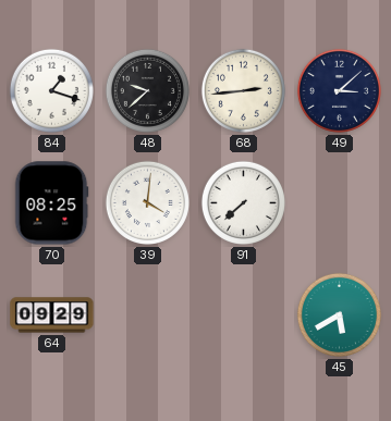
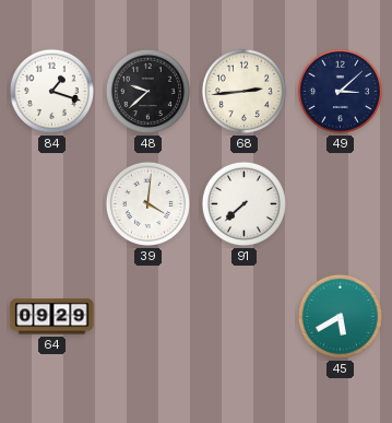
70: 08:25 -> none (51, 203)
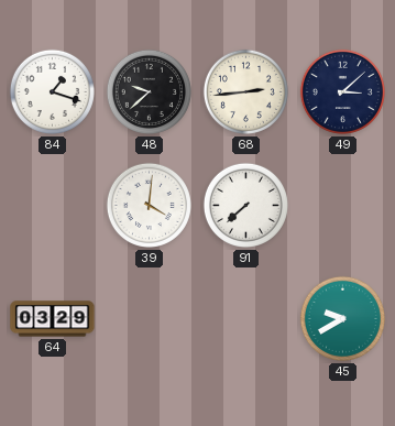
64: 09:29 -> 03:29 (53, 319)
45: 5:40 -> 9:40 (342, 318)
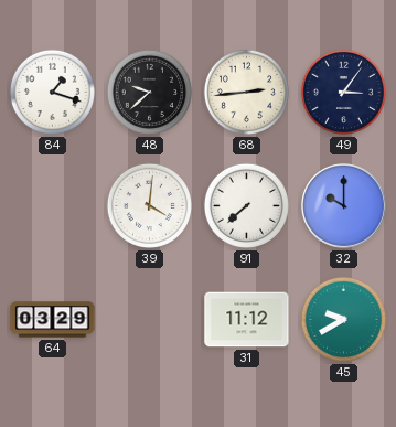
49: 3:08 -> 3:06 (343, 92)
32: none -> 10:00 (344, 206)
31: none -> 11:12 (247, 320)
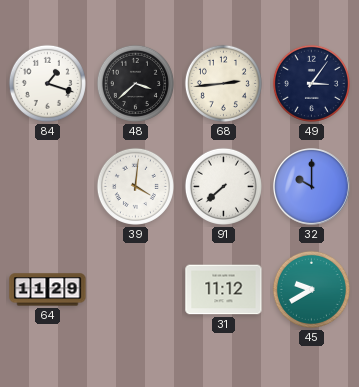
48: 9:38 -> 3:38 (135, 83)
64: 03:29 -> 11:29 (48, 290)
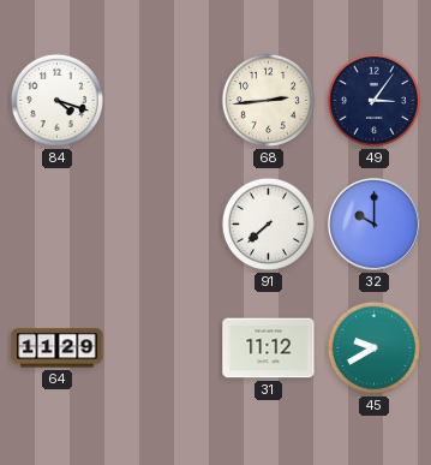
84: 1:18 -> 4:18 (56, 100)
48: 3:38 -> none (135, 83)
39: 4:01 -> none (135, 186)
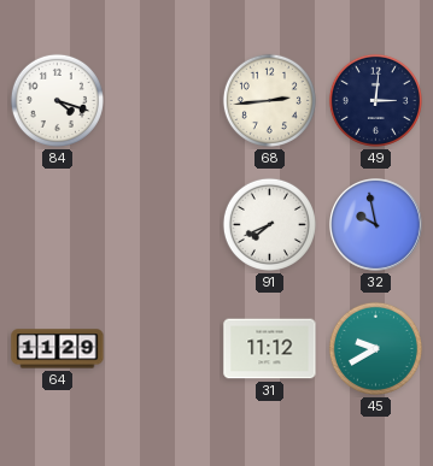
49: 3:06 -> 3:01 (375, 100)
91: 7:38 -> 7:41 (269, 224)
32: 10:00 -> 9:58 (376, 225)
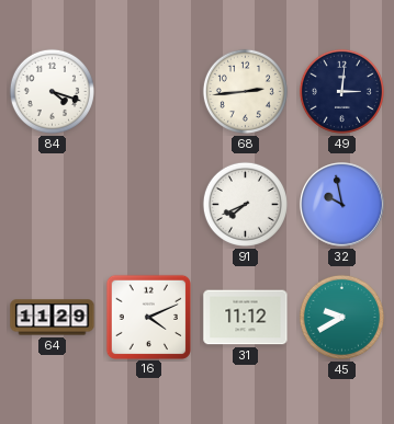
16: none -> 4:11 (148, 317)
